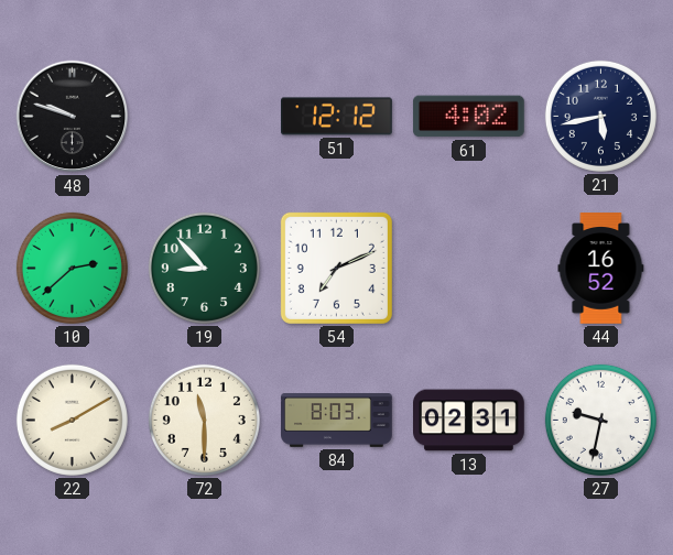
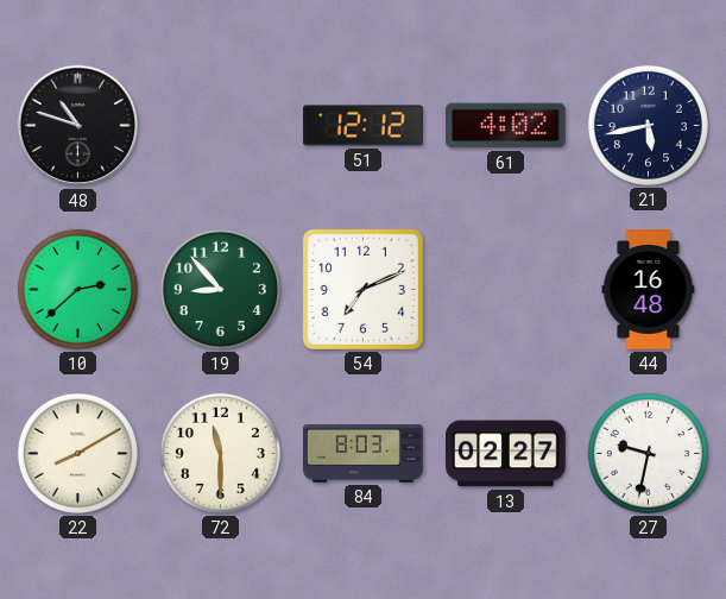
48: 9:48 -> 10:48 (78, 126)
44: 16:52 -> 16:48 (649, 290)
13: 02:31 -> 02:27 (506, 454)
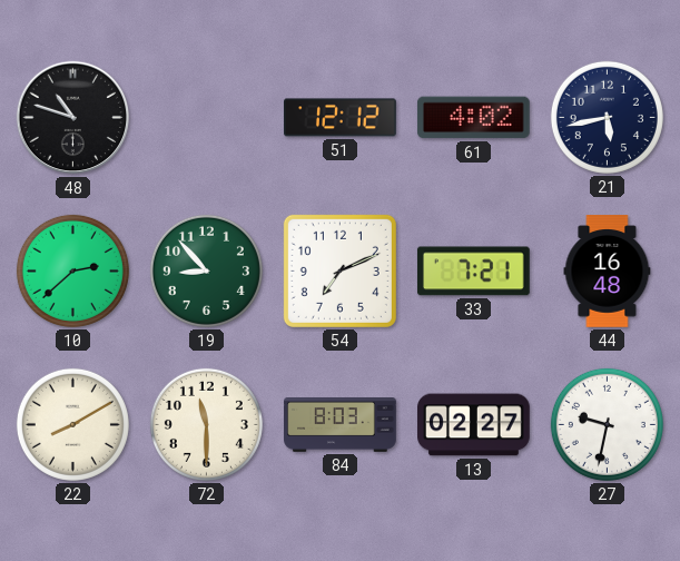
33: none -> 7:21 (473, 272)
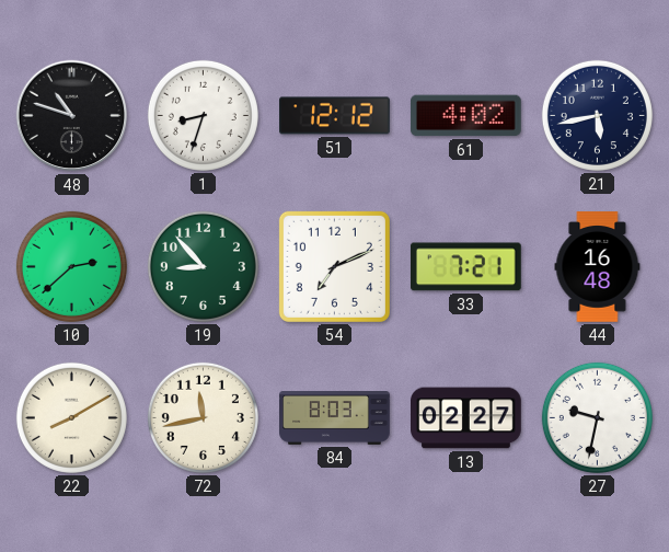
1: none -> 8:33 (203, 115)
72: 11:30 -> 11:43 (203, 417)
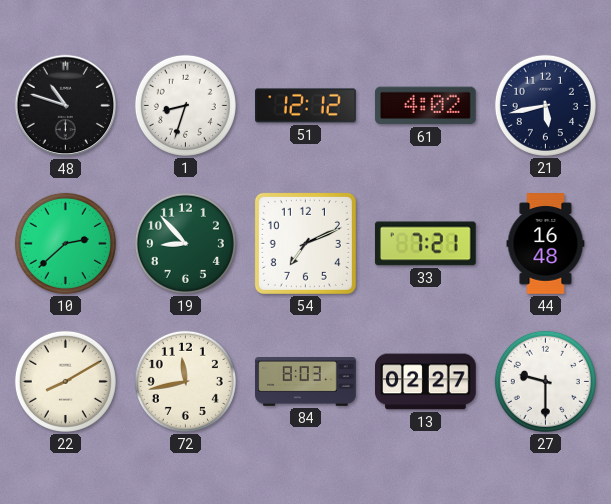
27: 9:32 -> 9:30 (545, 381)
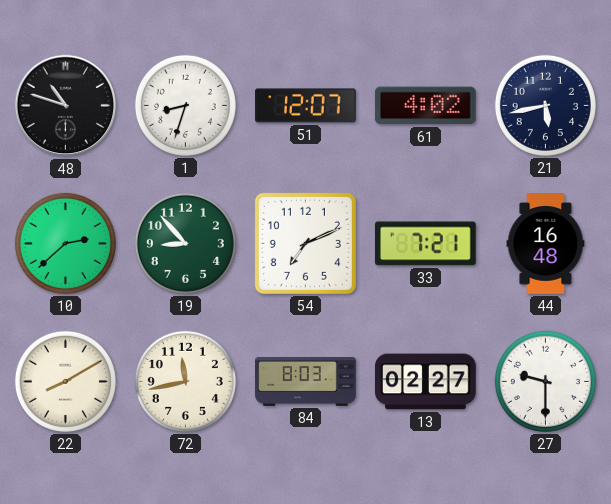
51: 12:12 -> 12:07 (306, 106)
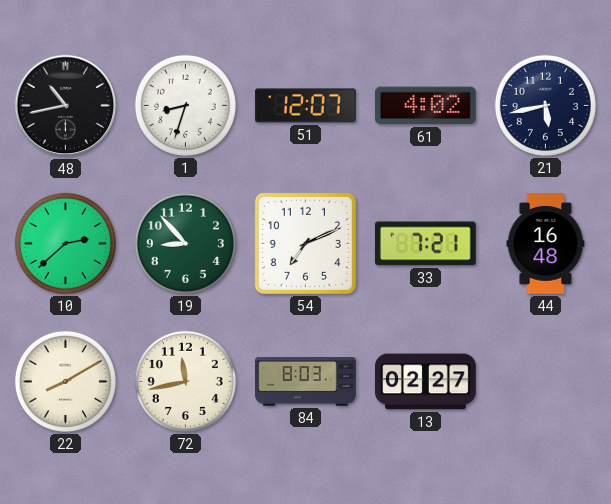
48: 10:48 -> 10:43 (66, 106)
27: 9:30 -> none (545, 381)
